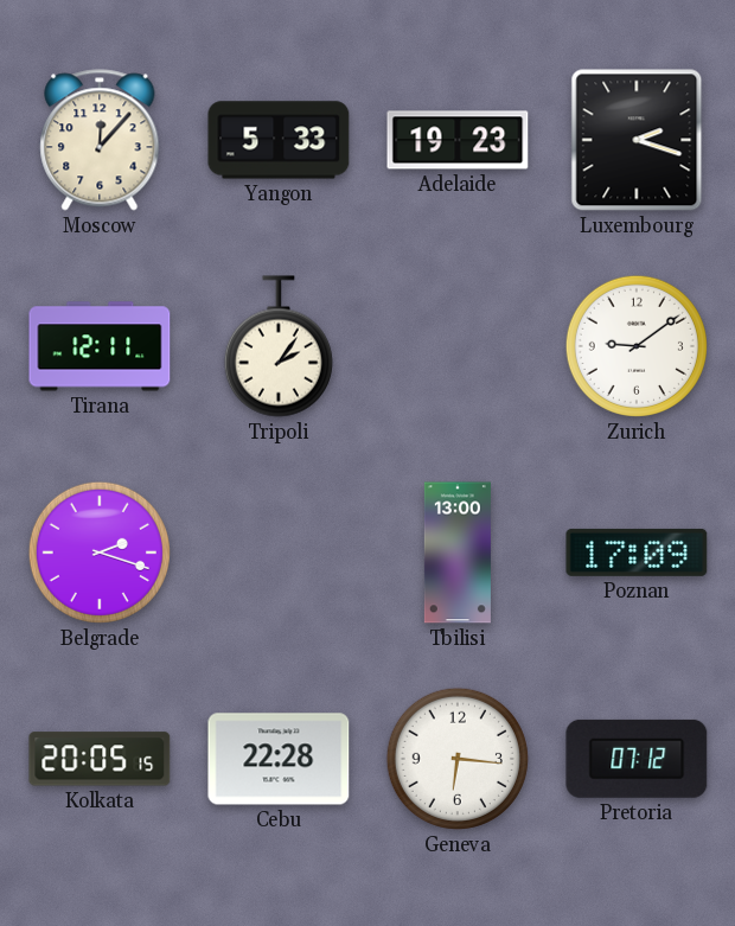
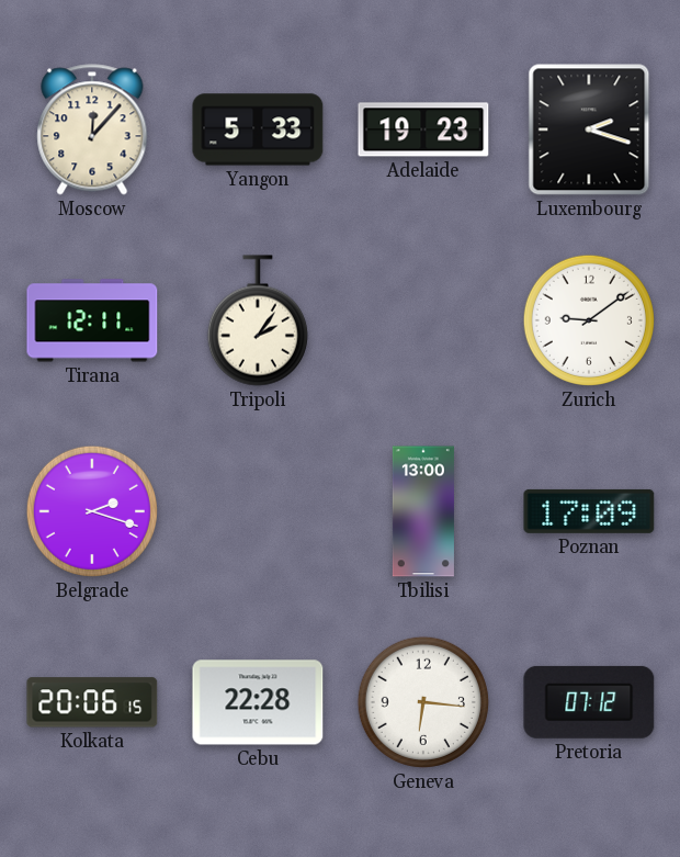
Kolkata: 20:05 -> 20:06 (92, 702)
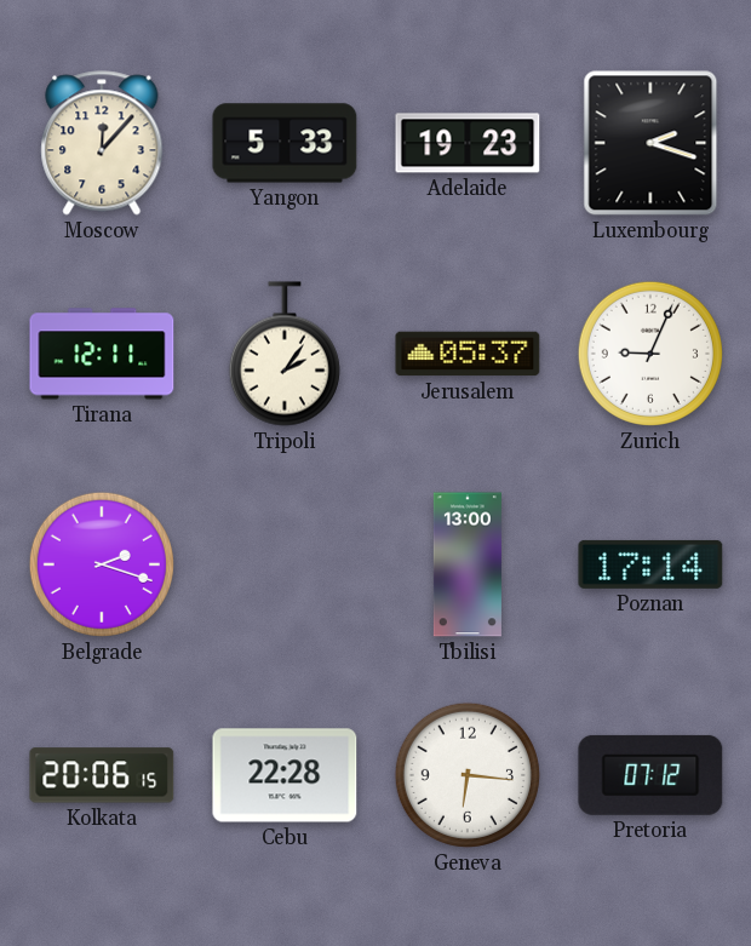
Jerusalem: none -> 05:37 (468, 354)
Zurich: 9:09 -> 9:04 (650, 354)
Poznan: 17:09 -> 17:14 (650, 564)
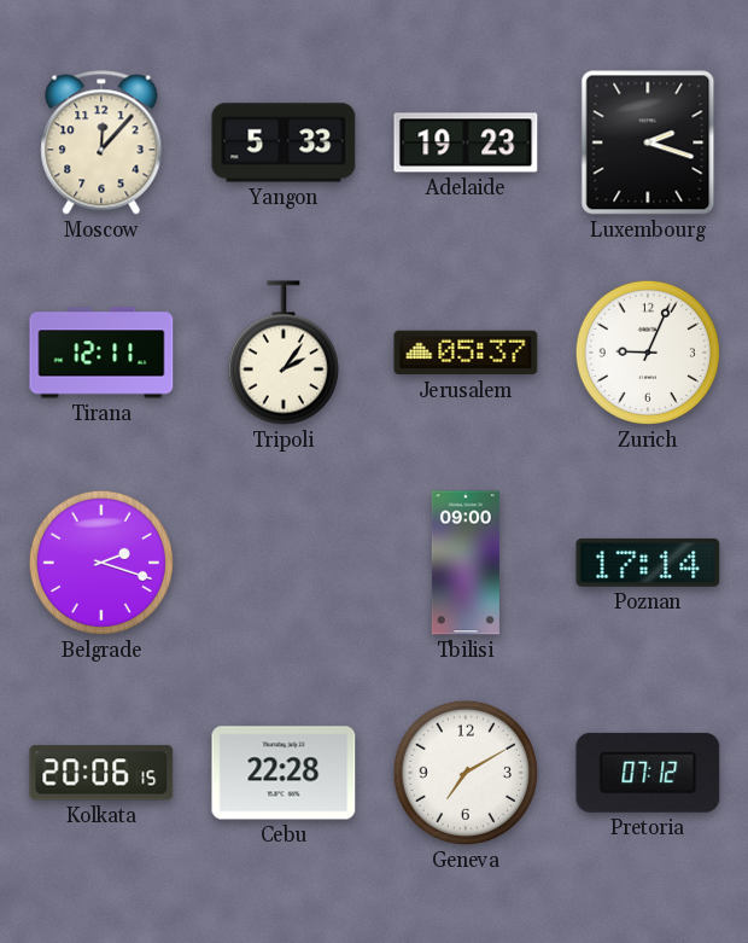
Tbilisi: 13:00 -> 09:00 (466, 563)
Geneva: 6:16 -> 7:10 (466, 773)
